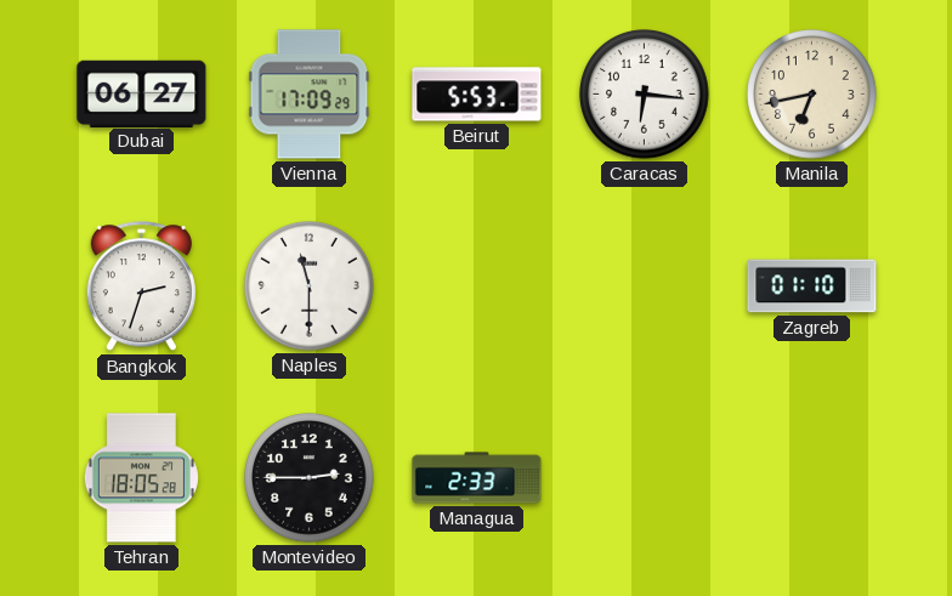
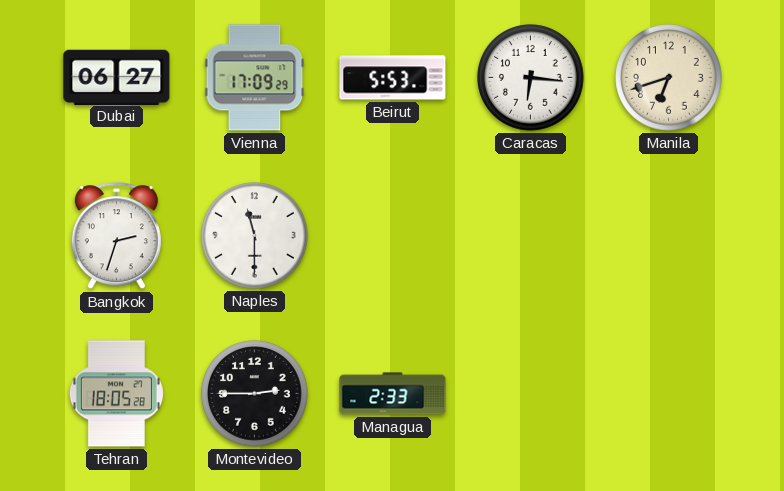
Manila: 6:43 -> 6:42 (669, 78)
Zagreb: 01:10 -> none (812, 286)
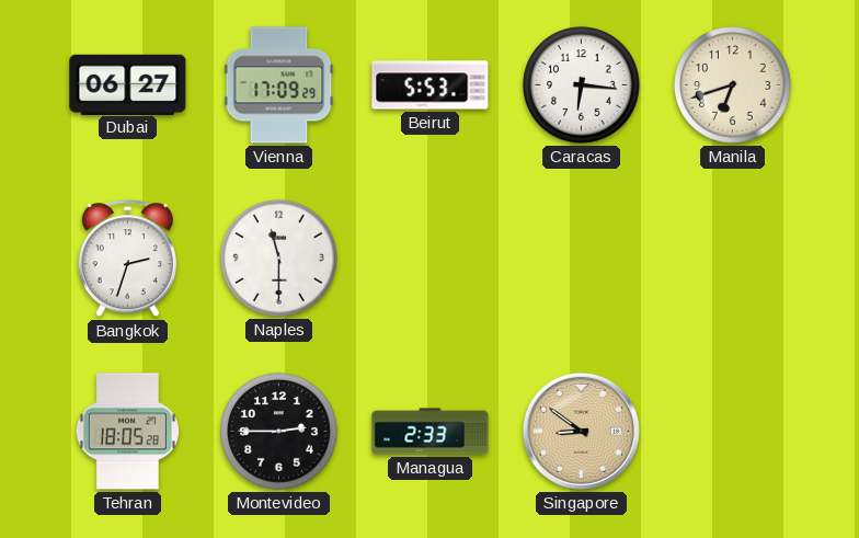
Singapore: none -> 8:51 (581, 431)
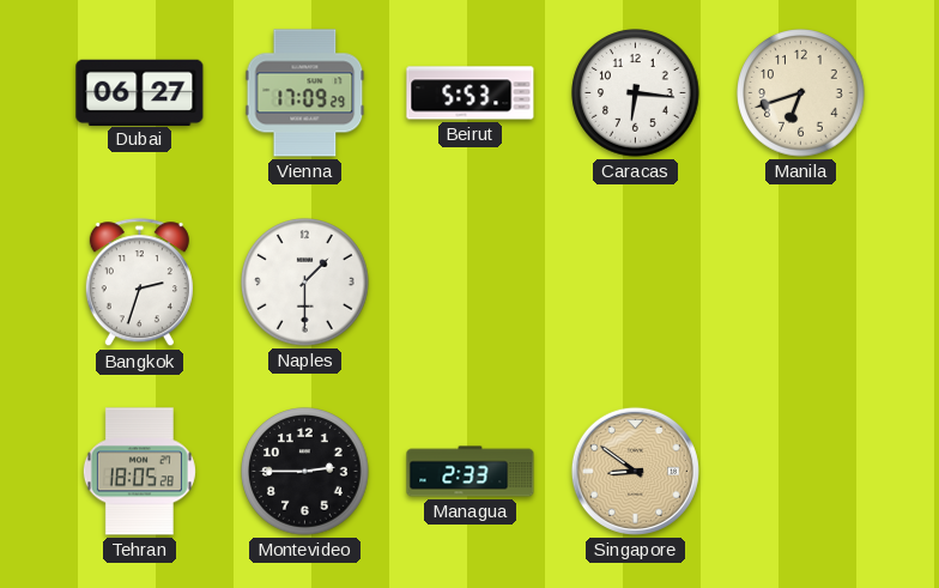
Naples: 11:30 -> 1:30 (305, 283)
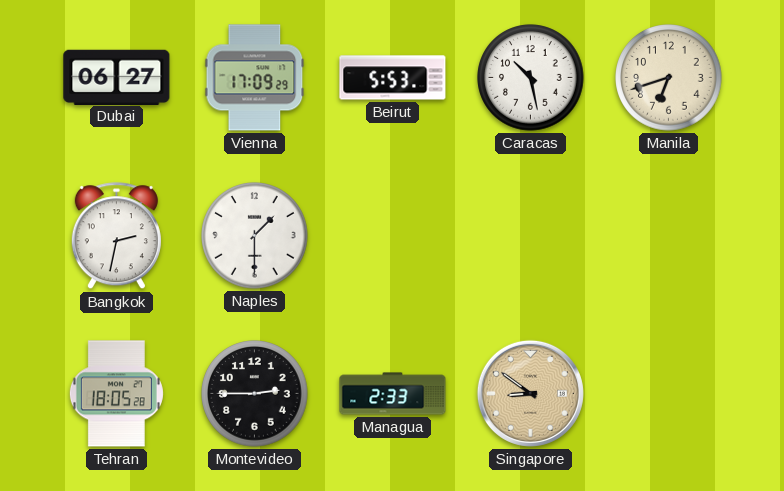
Caracas: 6:16 -> 10:28 (531, 78)
Bangkok: 2:33 -> 2:32 (116, 236)
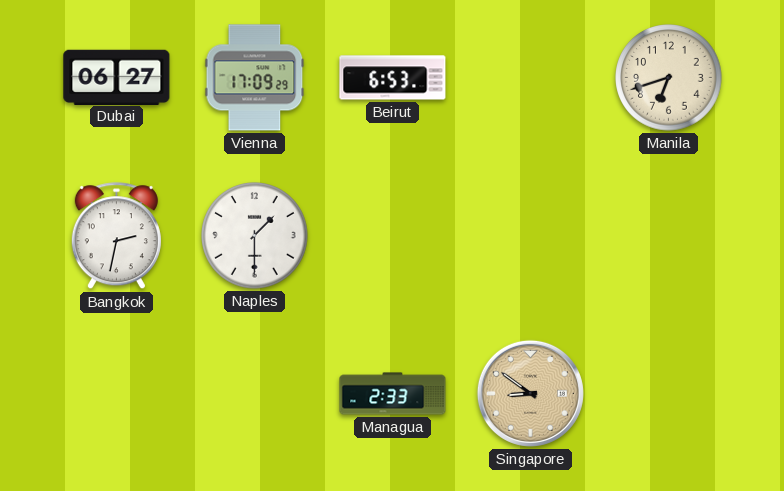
Beirut: 5:53 -> 6:53 (393, 78)
Caracas: 10:28 -> none (531, 78)
Tehran: 18:05 -> none (116, 394)
Montevideo: 2:45 -> none (255, 394)
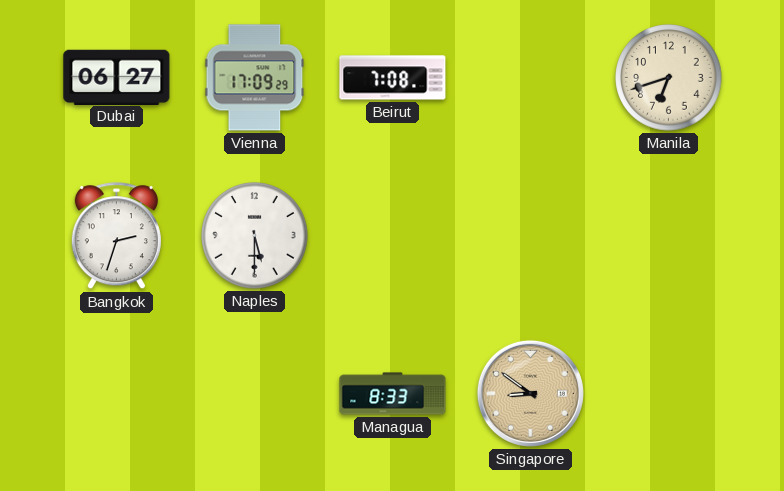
Beirut: 6:53 -> 7:08 (393, 78)
Bangkok: 2:32 -> 2:33 (116, 236)
Naples: 1:30 -> 5:30 (255, 236)
Managua: 2:33 -> 8:33 (393, 394)
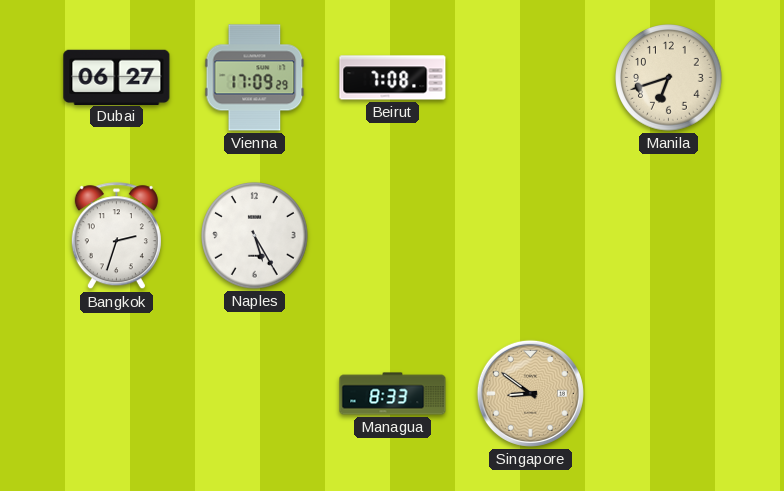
Naples: 5:30 -> 5:25 (255, 236)
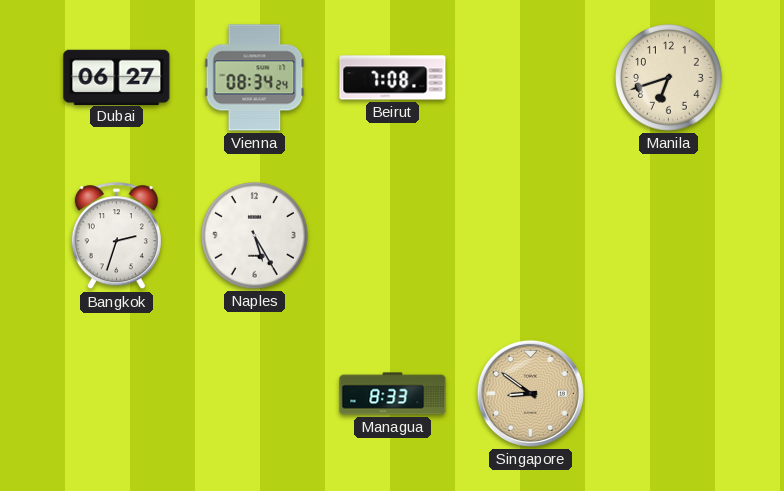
Vienna: 17:09 -> 08:34 (255, 78)
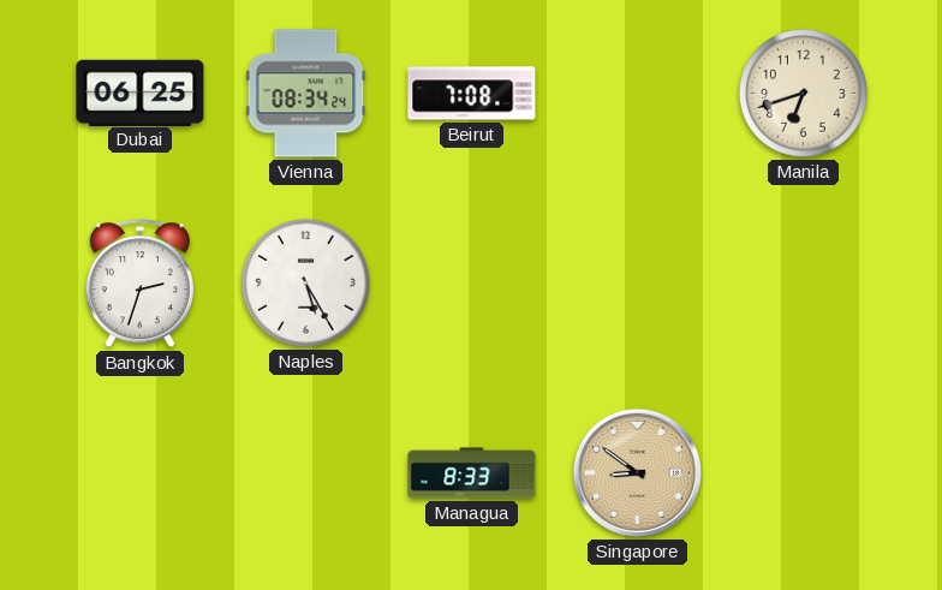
Dubai: 06:27 -> 06:25 (141, 93)
